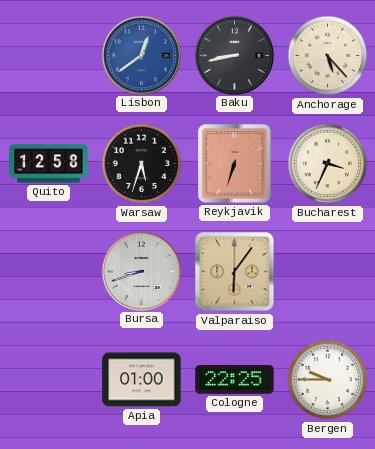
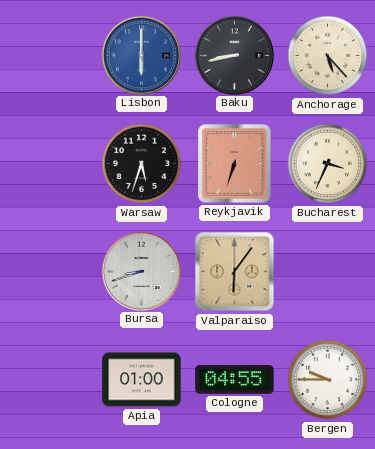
Lisbon: 12:39 -> 6:00 (141, 55)
Quito: 12:58 -> none (49, 164)
Cologne: 22:25 -> 04:55 (235, 380)
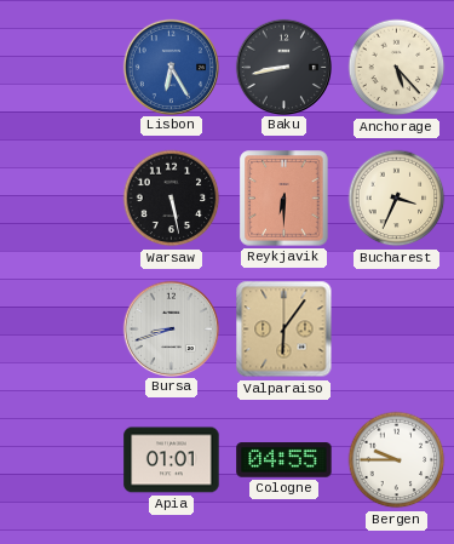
Lisbon: 6:00 -> 6:25 (171, 67)
Warsaw: 5:33 -> 5:28 (172, 199)
Reykjavik: 6:33 -> 6:30 (285, 199)
Apia: 01:00 -> 01:01 (172, 460)
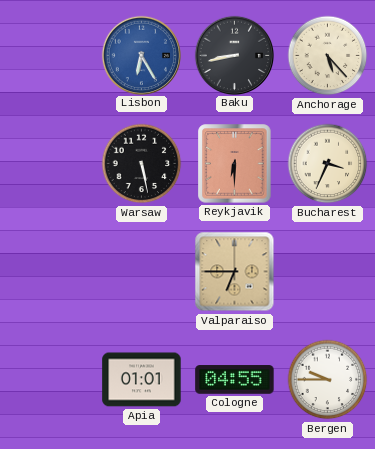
Bursa: 8:42 -> none (171, 328)
Valparaiso: 6:06 -> 6:45 (235, 272)
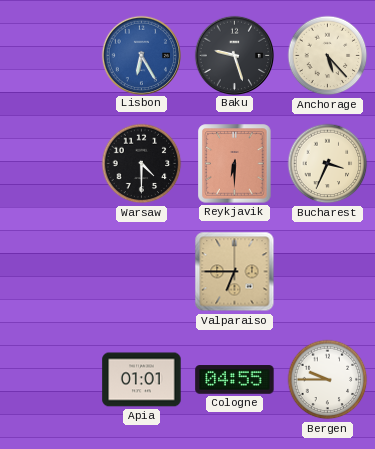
Baku: 8:43 -> 9:27 (234, 55)
Warsaw: 5:28 -> 4:30 (142, 164)
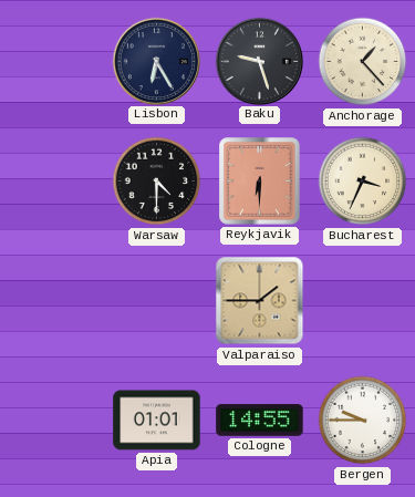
Lisbon dial: blue -> navy (156, 61)
Anchorage: 5:23 -> 1:23 (363, 62)
Valparaiso: 6:45 -> 1:45 (260, 301)
Cologne: 04:55 -> 14:55 (260, 421)
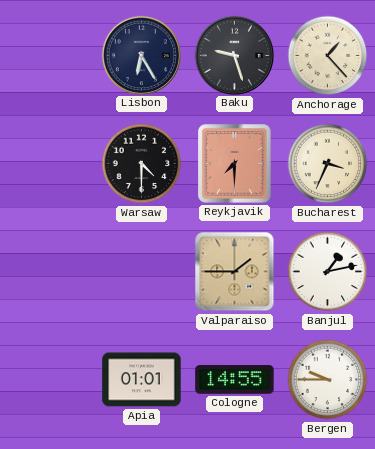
Reykjavik: 6:30 -> 7:30 (235, 164)
Banjul: none -> 1:13 (328, 272)
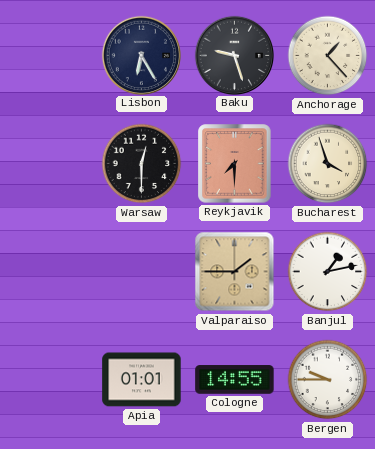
Warsaw: 4:30 -> 12:30 (142, 164)
Bucharest: 3:34 -> 3:57 (328, 164)
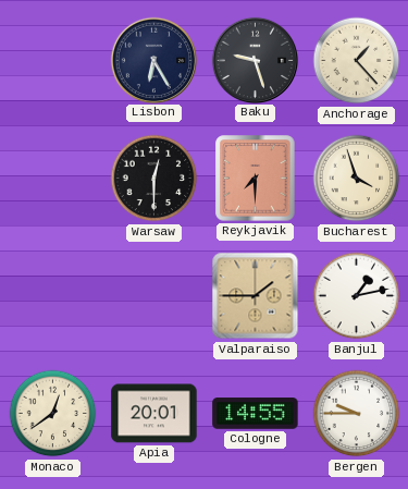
Monaco: none -> 12:39 (53, 414)
Apia: 01:01 -> 20:01 (154, 414)
